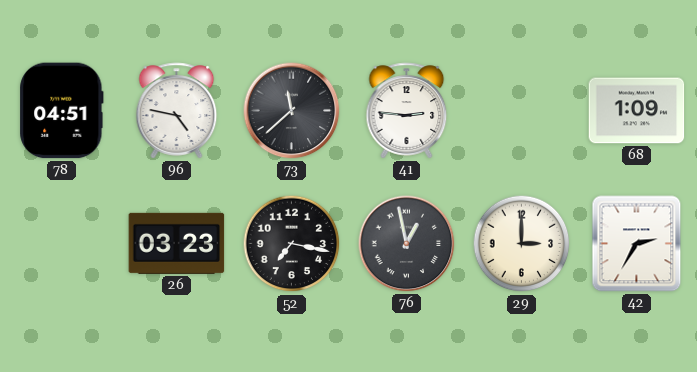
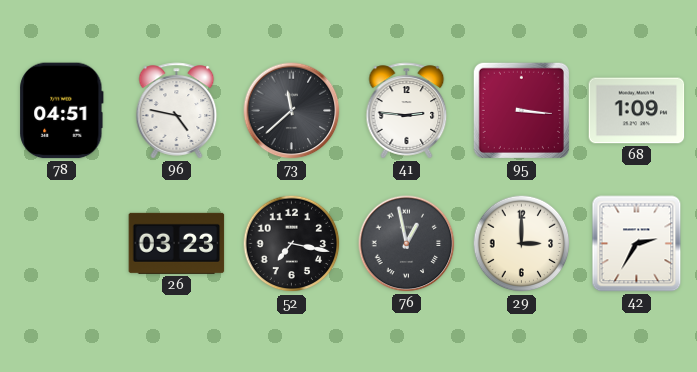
95: none -> 3:16 (521, 110)
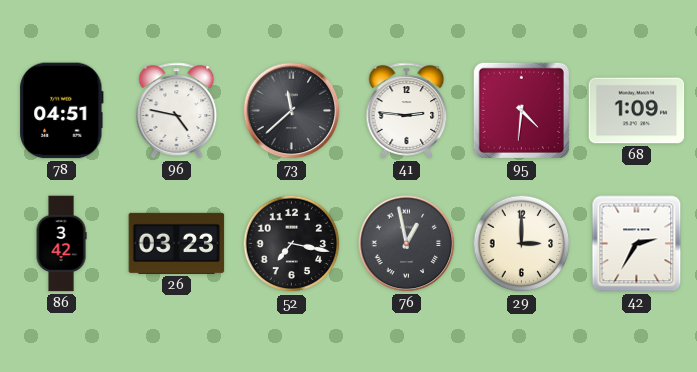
95: 3:16 -> 4:31 (521, 110)
86: none -> 3:42 (61, 244)
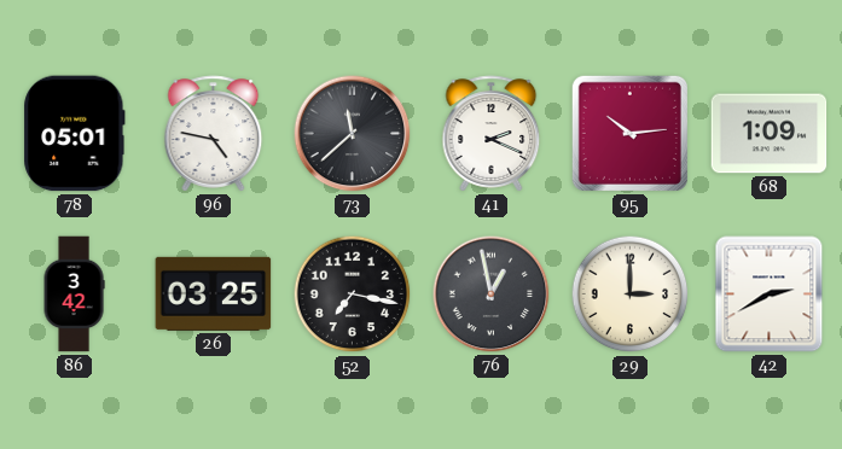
78: 04:51 -> 05:01 (75, 134)
41: 2:46 -> 2:19 (492, 134)
95: 4:31 -> 10:14 (629, 133)
26: 03:23 -> 03:25 (214, 293)
42: 2:35 -> 2:40 (770, 295)
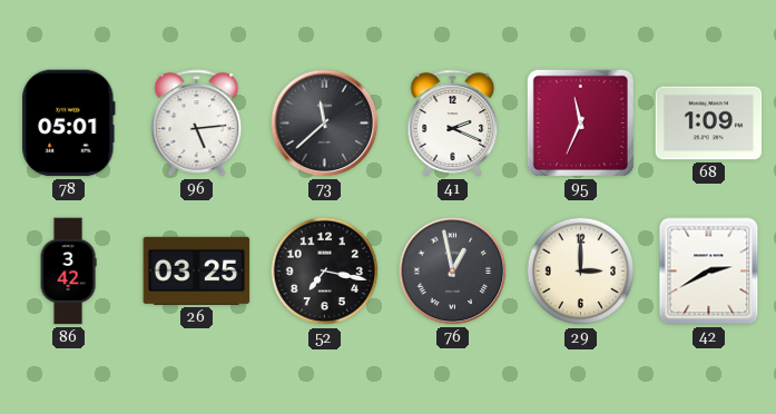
96: 4:47 -> 5:14 (197, 124)
95: 10:14 -> 11:34 (580, 122)
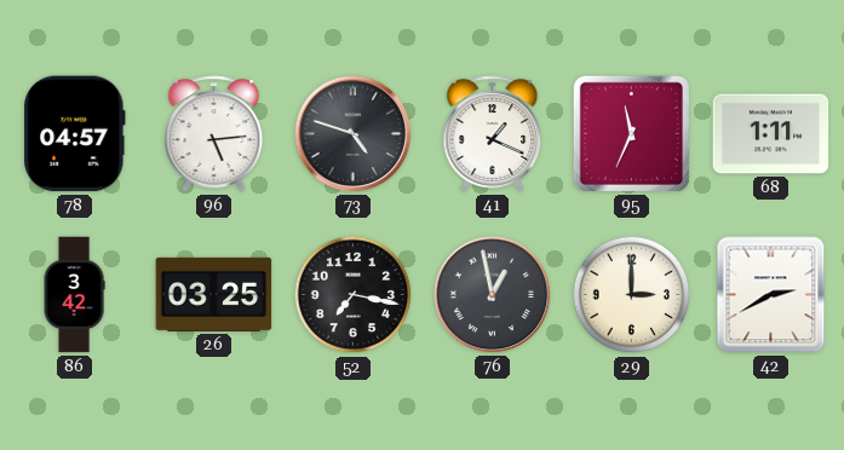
78: 05:01 -> 04:57 (75, 134)
73: 11:38 -> 4:48 (354, 134)
41: 2:19 -> 1:19 (493, 134)
68: 1:09 -> 1:11 (771, 134)
